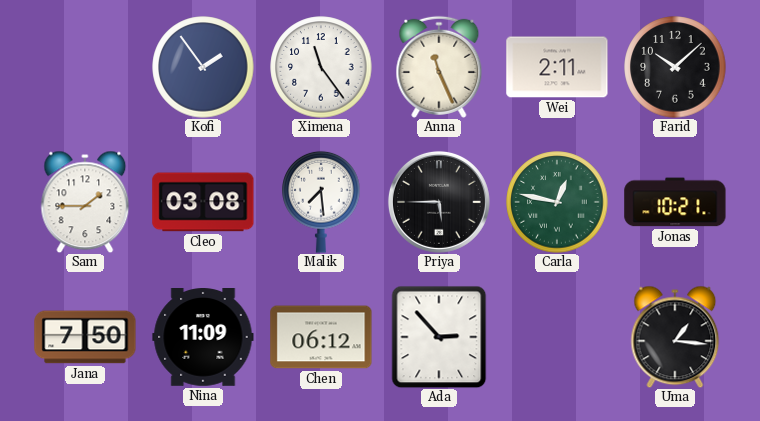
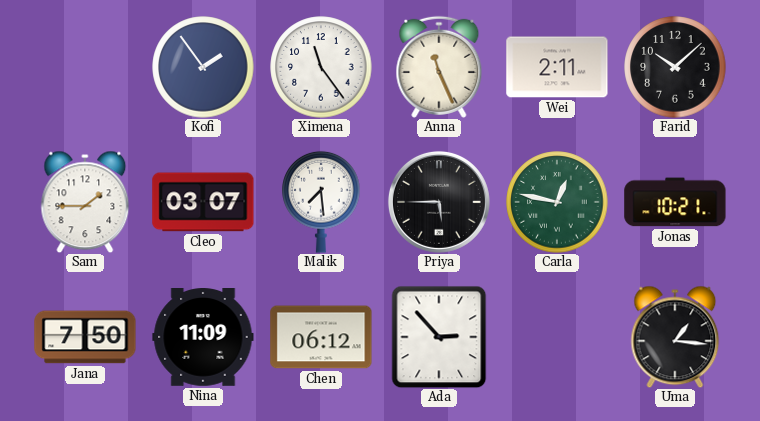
Cleo: 03:08 -> 03:07 (203, 202)
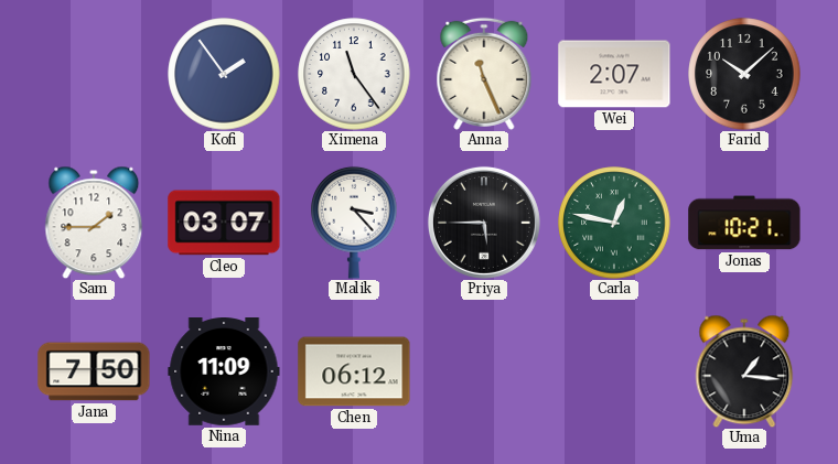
Wei: 2:11 -> 2:07 (614, 74)
Malik: 7:29 -> 3:23 (354, 223)
Ada: 2:53 -> none (439, 337)
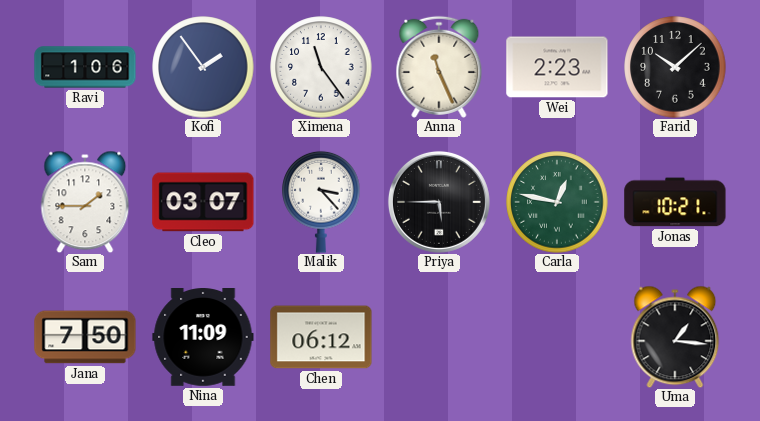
Ravi: none -> 1:06 (85, 67)
Wei: 2:07 -> 2:23 (557, 67)
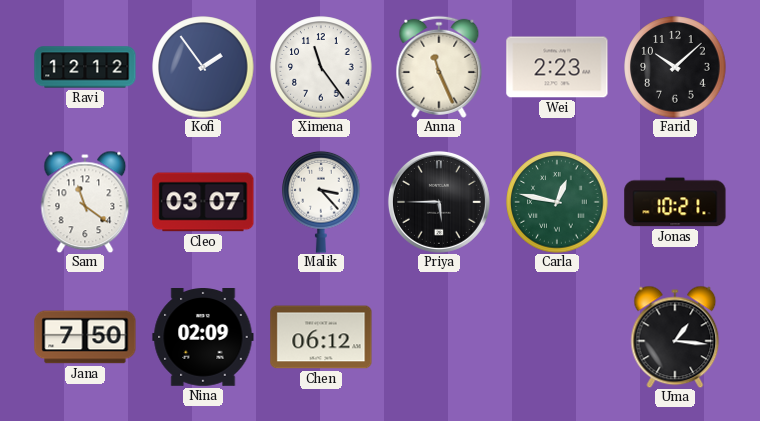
Ravi: 1:06 -> 12:12 (85, 67)
Sam: 1:45 -> 11:21 (85, 202)
Nina: 11:09 -> 02:09 (203, 338)
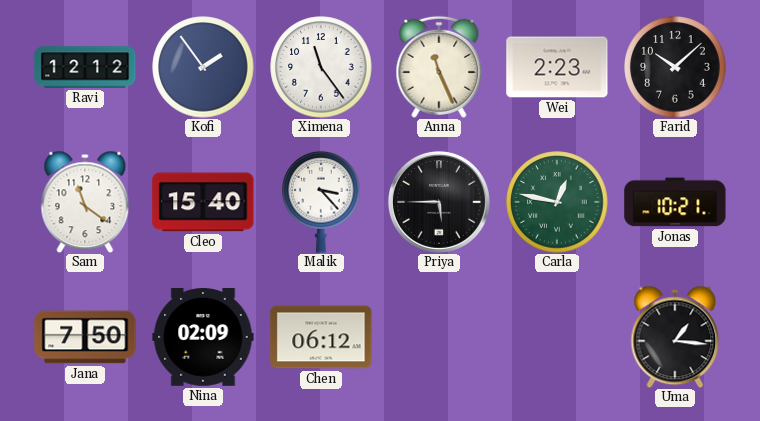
Cleo: 03:07 -> 15:40 (203, 202)
